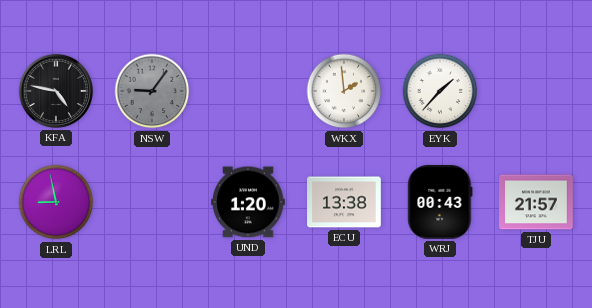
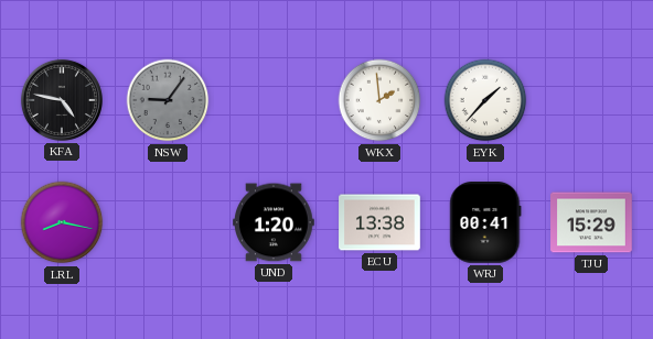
LRL: 8:58 -> 8:17 (62, 222)
WRJ: 00:43 -> 00:41 (485, 223)
TJU: 21:57 -> 15:29 (591, 222)
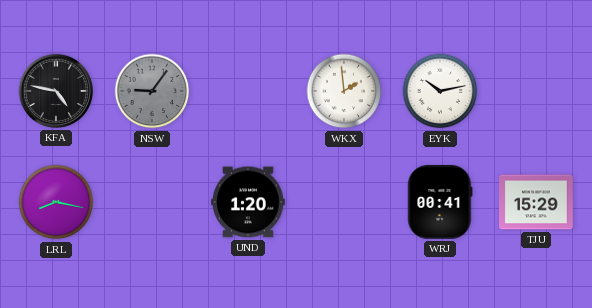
EYK: 1:37 -> 10:13 (440, 91)
ECU: 13:38 -> none (379, 222)
